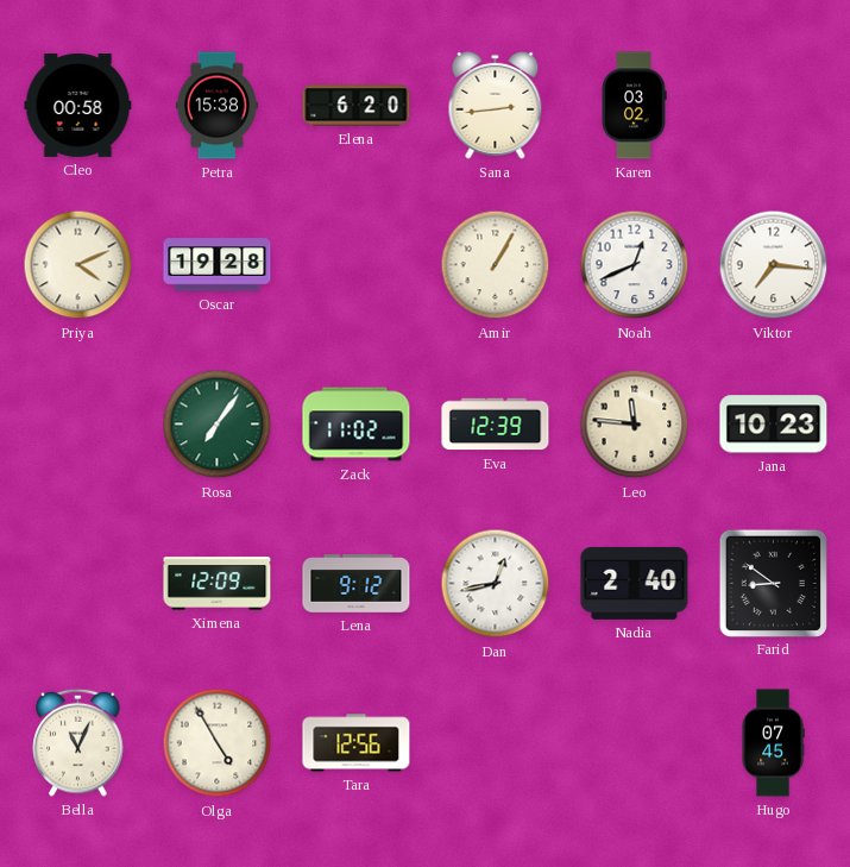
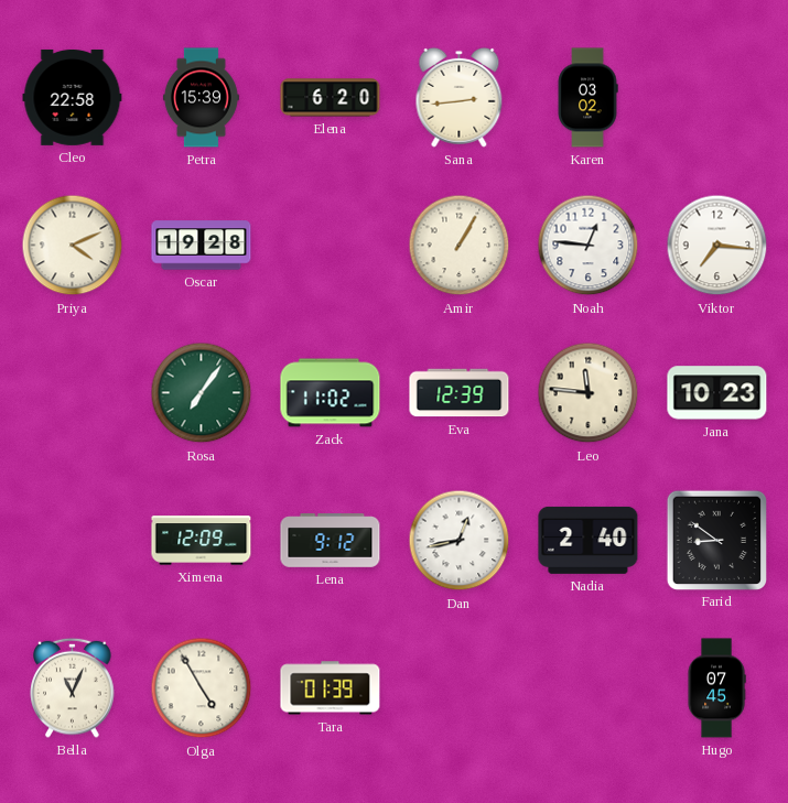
Cleo: 00:58 -> 22:58 (73, 97)
Petra: 15:38 -> 15:39 (201, 98)
Noah: 12:41 -> 12:46 (589, 246)
Tara: 12:56 -> 01:39 (331, 688)
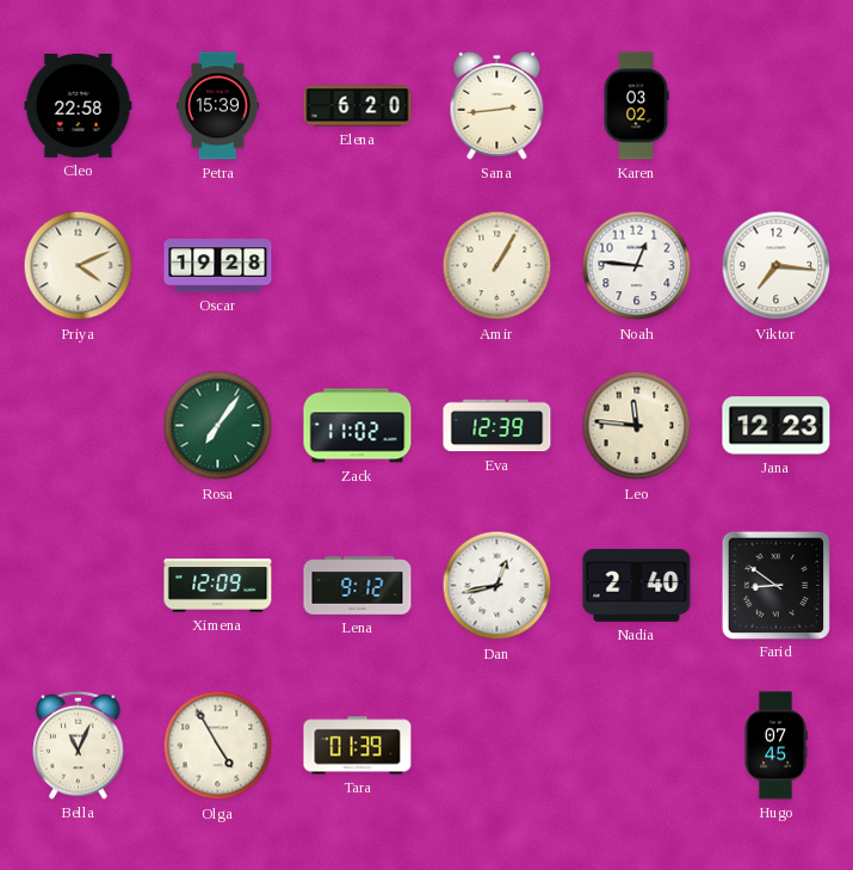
Jana: 10:23 -> 12:23 (777, 426)
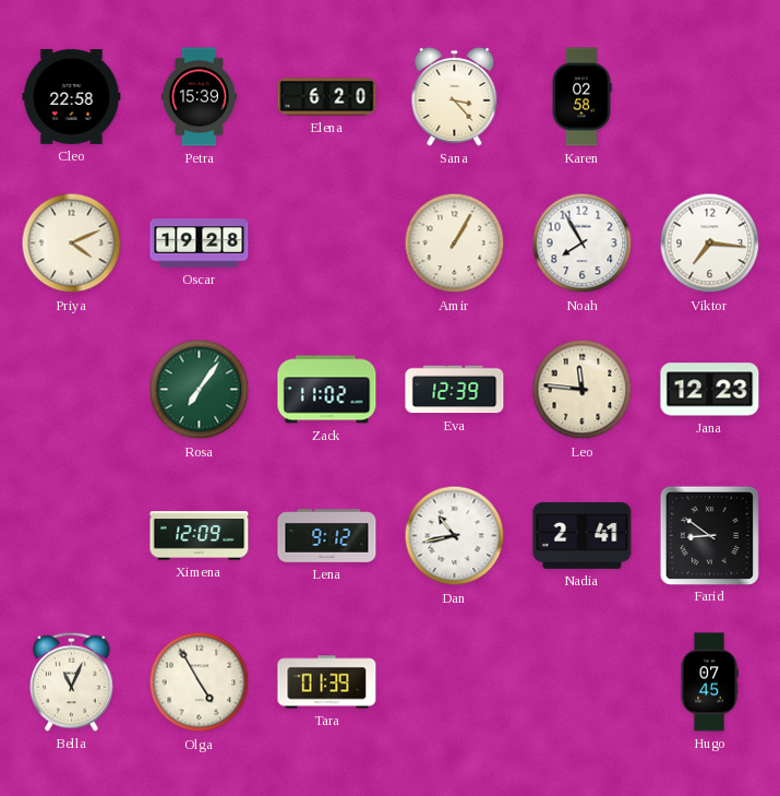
Sana: 2:44 -> 3:23 (455, 96)
Karen: 03:02 -> 02:58 (581, 97)
Noah: 12:46 -> 7:55 (583, 243)
Dan: 12:43 -> 10:43 (455, 536)
Nadia: 2:40 -> 2:41 (583, 535)
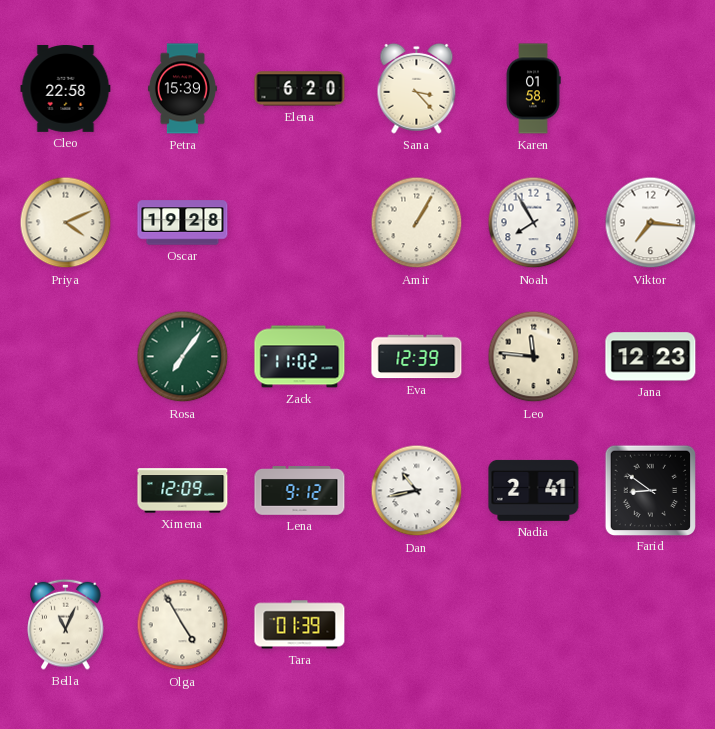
Karen: 02:58 -> 01:58 (533, 89)
Hugo: 07:45 -> none (709, 682)
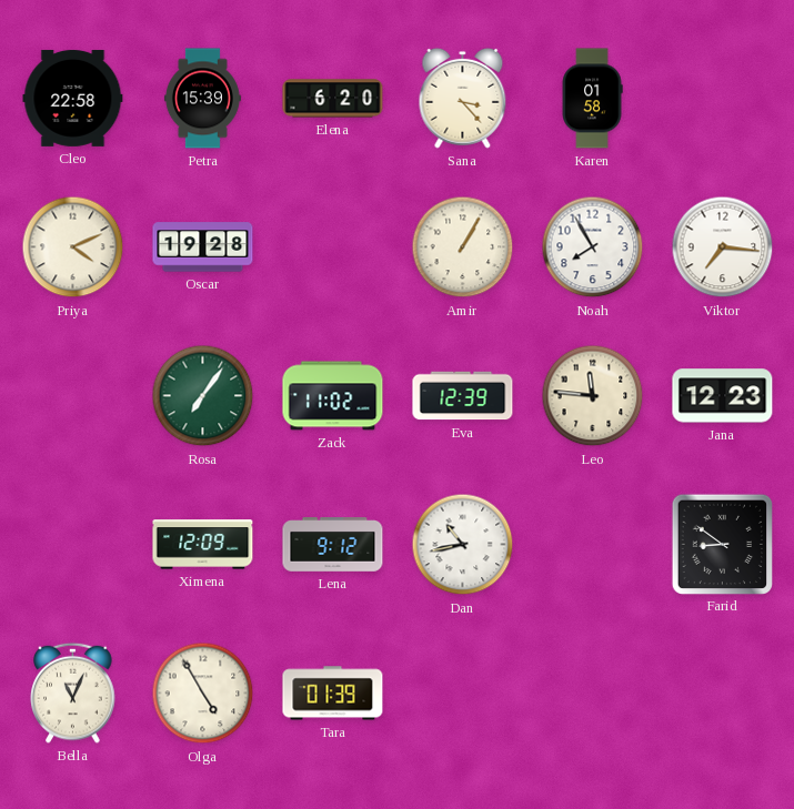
Nadia: 2:41 -> none (534, 490)
